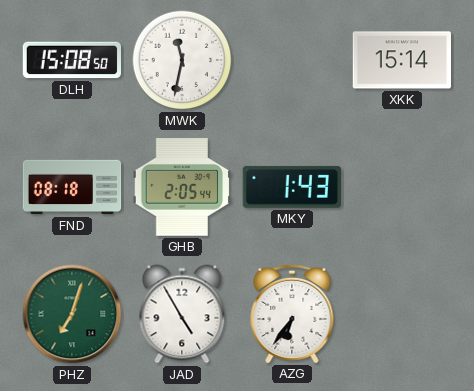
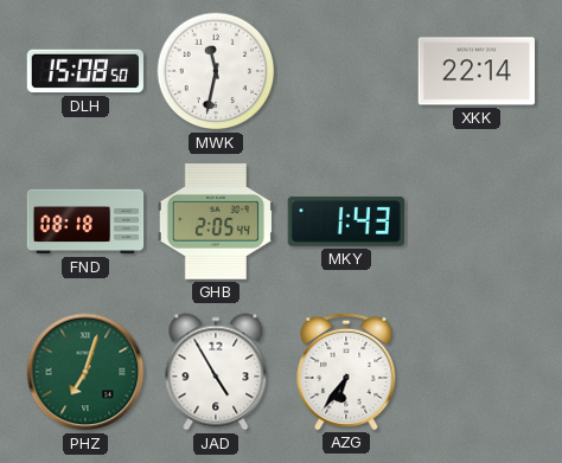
XKK: 15:14 -> 22:14 (475, 71)
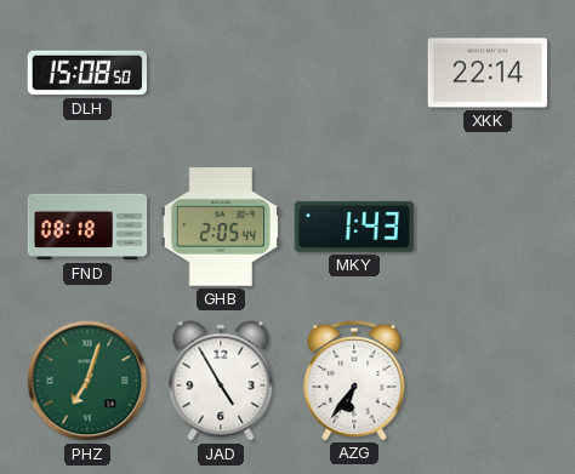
MWK: 11:32 -> none (216, 71)
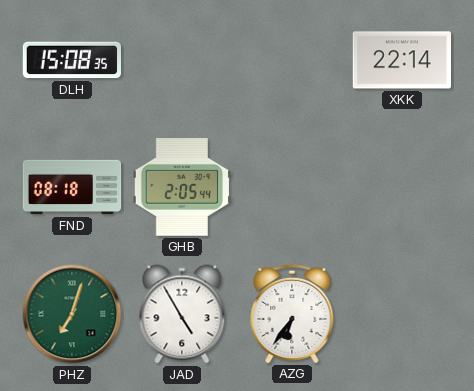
DLH: 15:08:50 -> 15:08:35 (71, 60)
MKY: 1:43 -> none (354, 227)
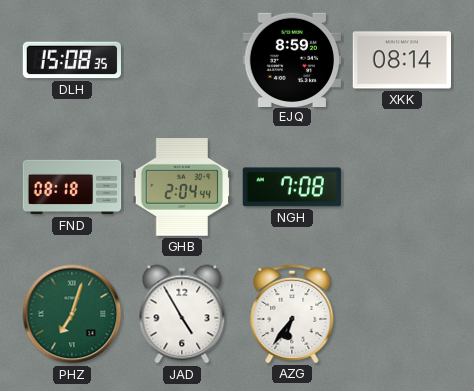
EJQ: none -> 8:59 (291, 59)
XKK: 22:14 -> 08:14 (401, 60)
GHB: 2:05 -> 2:04 (181, 188)
NGH: none -> 7:08 (292, 187)
